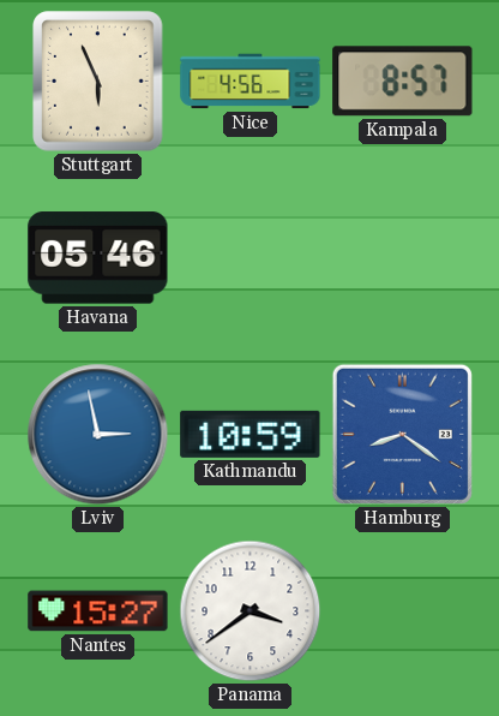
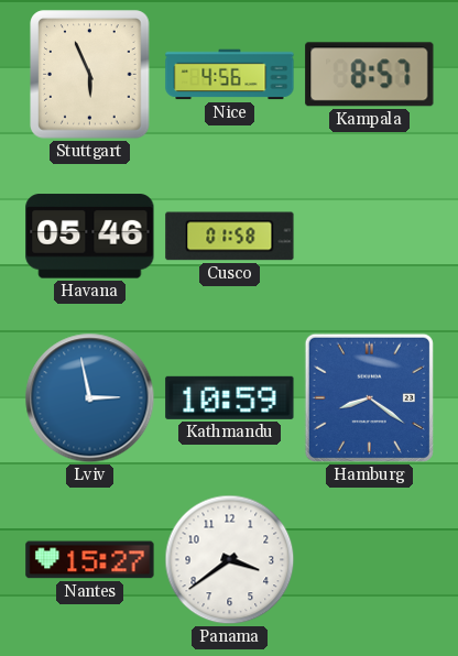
Cusco: none -> 01:58 (230, 237)
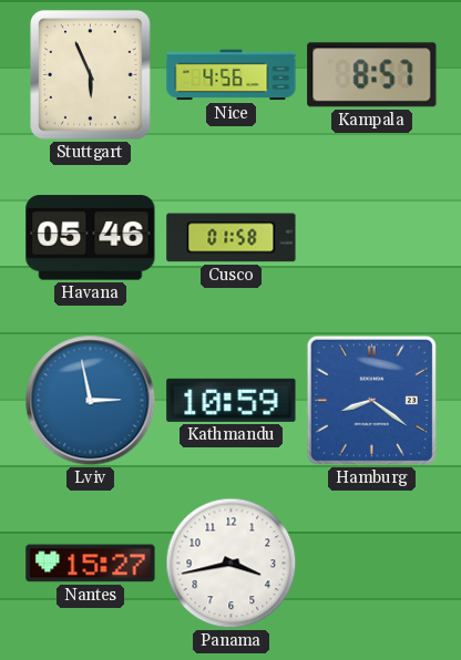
Panama: 3:39 -> 3:43 (232, 564)
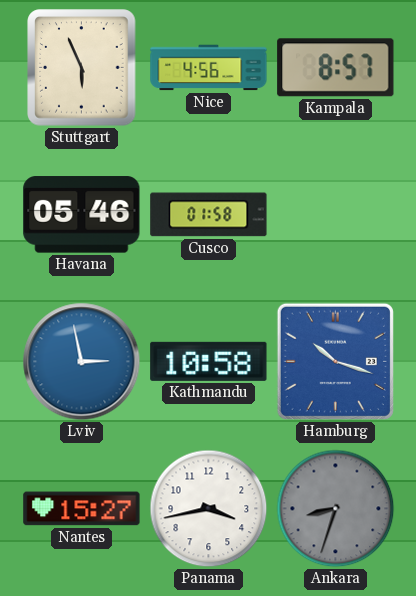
Kathmandu: 10:59 -> 10:58 (209, 361)
Hamburg: 8:21 -> 10:18 (335, 361)
Ankara: none -> 8:33 (336, 509)
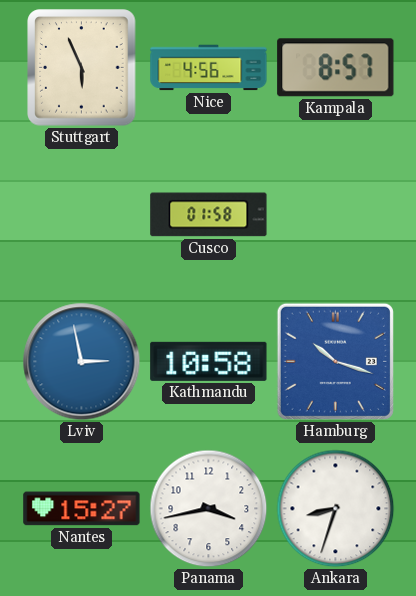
Havana: 05:46 -> none (82, 215)
Ankara dial: grey -> white (336, 509)
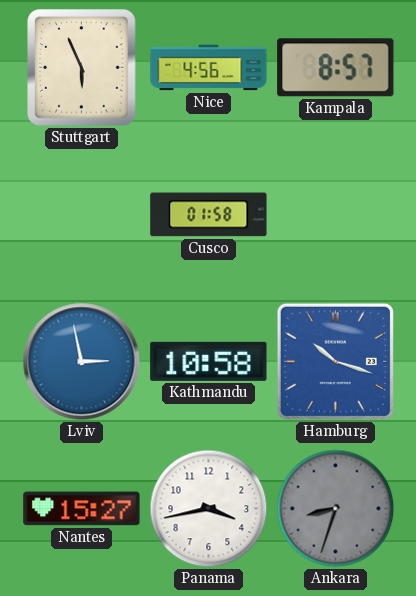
Ankara dial: white -> grey (336, 509)
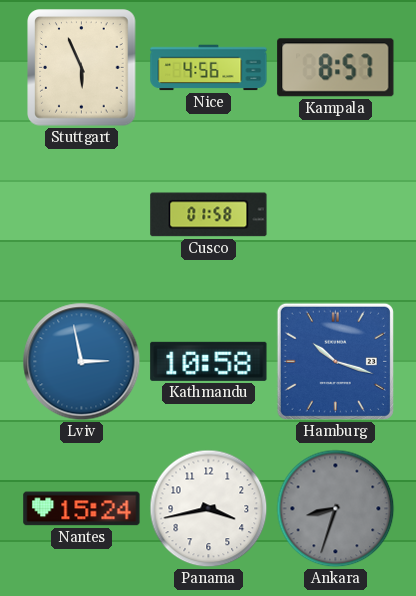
Nantes: 15:27 -> 15:24 (82, 509)
